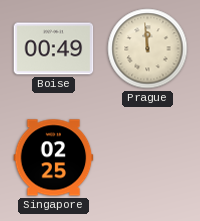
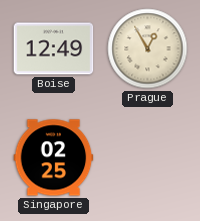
Boise: 00:49 -> 12:49 (54, 49)
Prague: 11:59 -> 12:55 (148, 49)
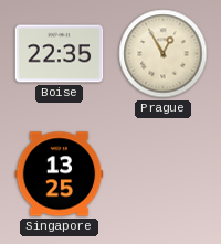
Boise: 12:49 -> 22:35 (60, 54)
Singapore: 02:25 -> 13:25 (60, 174)
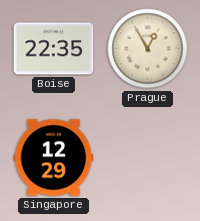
Singapore: 13:25 -> 12:29 (54, 158)
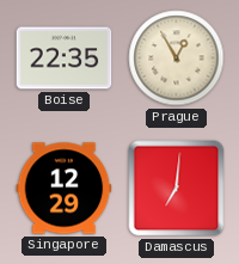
Damascus: none -> 7:01 (177, 189)
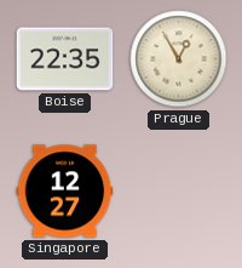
Singapore: 12:29 -> 12:27 (65, 192)
Damascus: 7:01 -> none (177, 189)
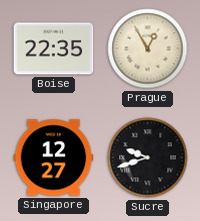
Sucre: none -> 9:42 (148, 158)
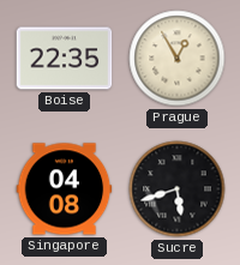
Singapore: 12:27 -> 04:08 (65, 189)
Sucre: 9:42 -> 5:42 (178, 189)
